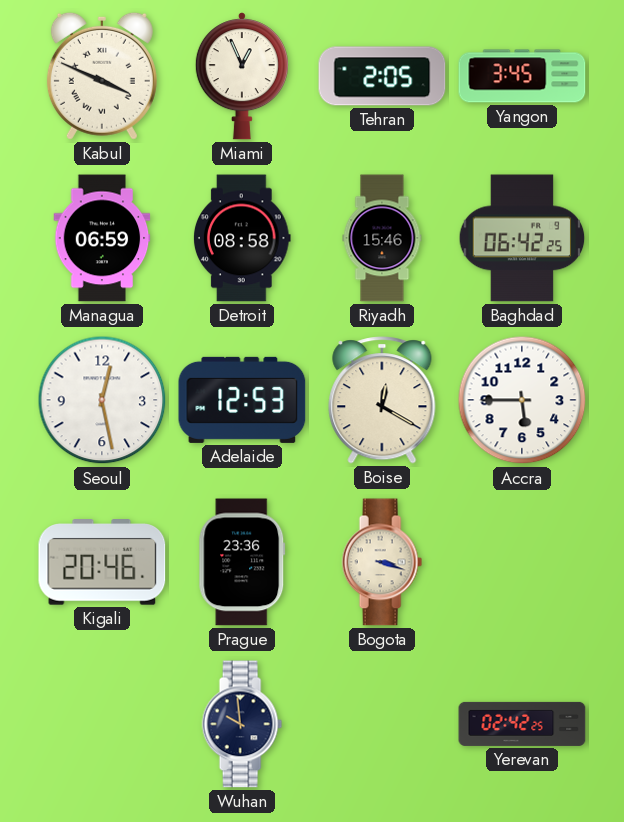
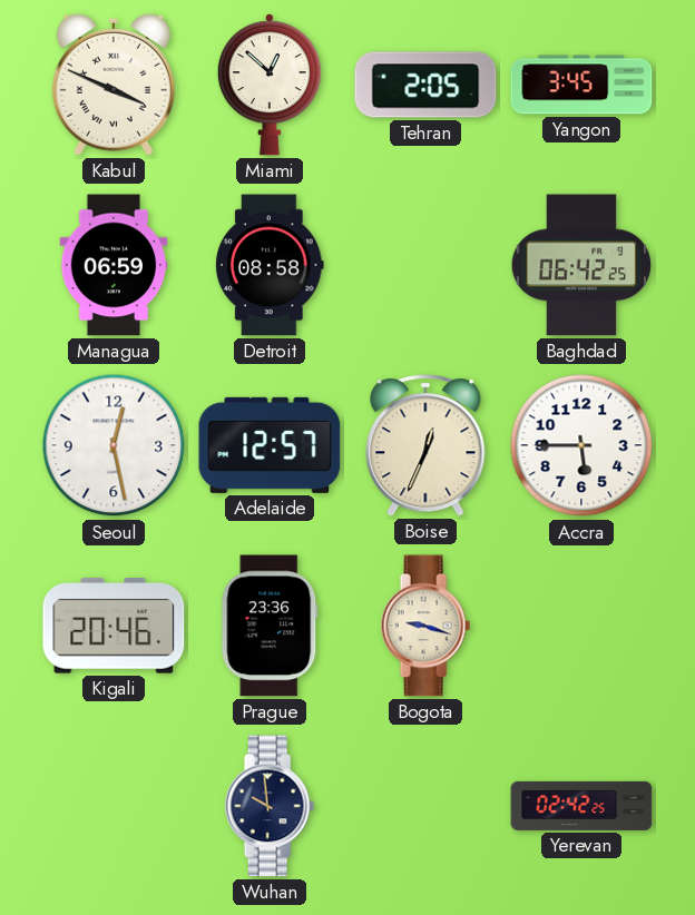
Miami: 12:56 -> 12:52 (270, 85)
Riyadh: 15:46 -> none (382, 238)
Adelaide: 12:53 -> 12:57 (270, 445)
Boise: 12:20 -> 12:34 (425, 445)
Bogota: 3:18 -> 9:18 (425, 626)
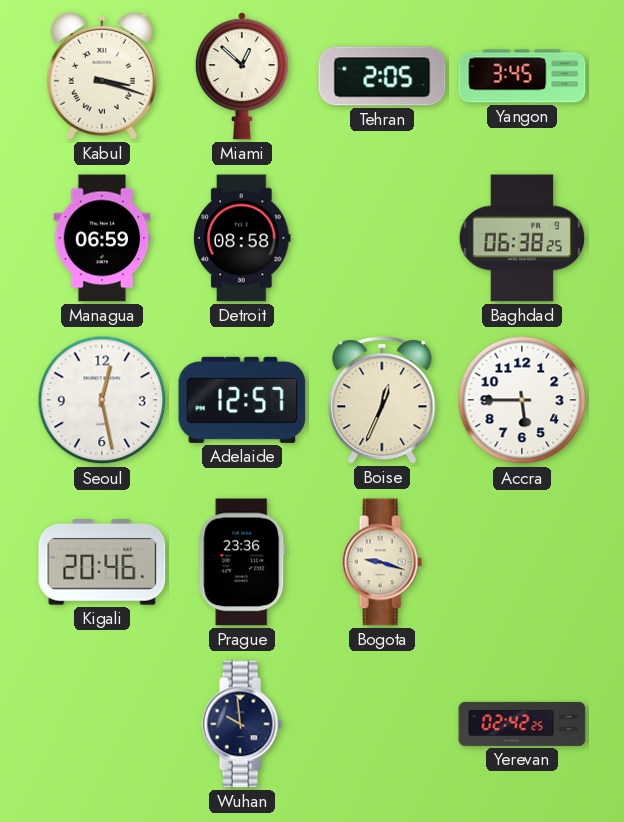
Kabul: 3:49 -> 3:18 (102, 76)
Baghdad: 06:42 -> 06:38 (522, 238)
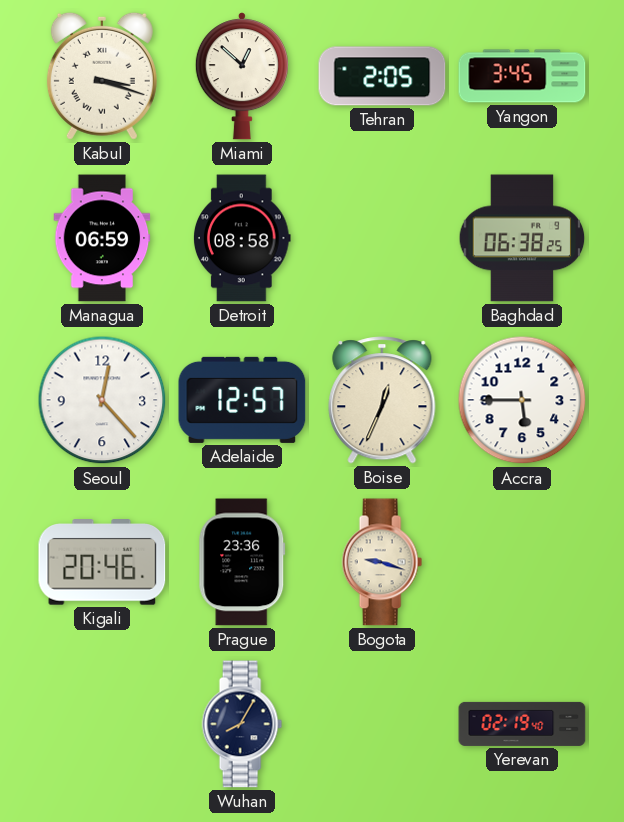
Seoul: 12:28 -> 12:23 (102, 400)
Wuhan: 9:59 -> 8:05 (242, 724)
Yerevan: 02:42 -> 02:19 (522, 724)
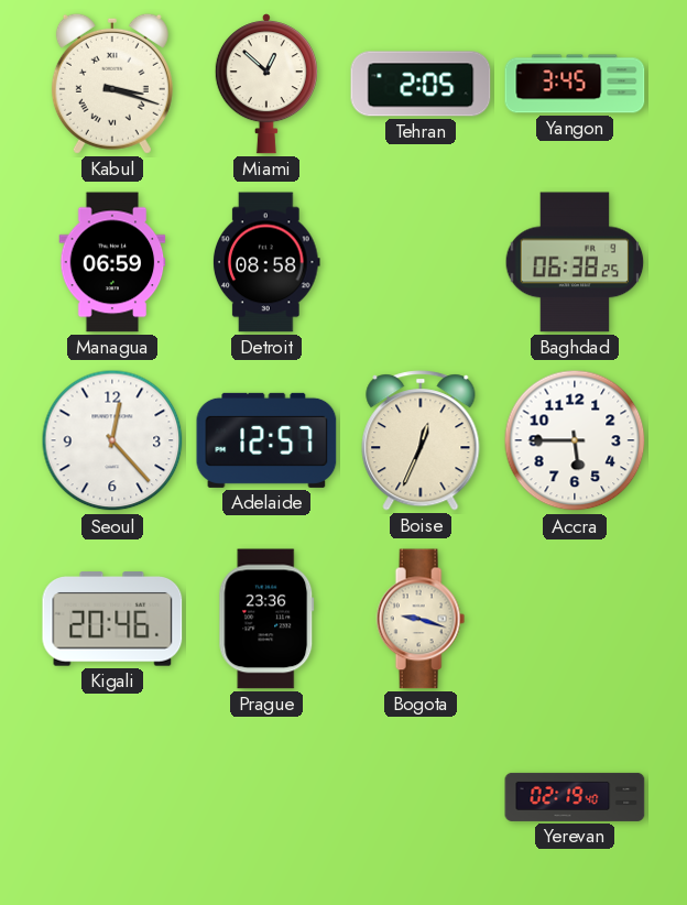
Wuhan: 8:05 -> none (242, 724)
